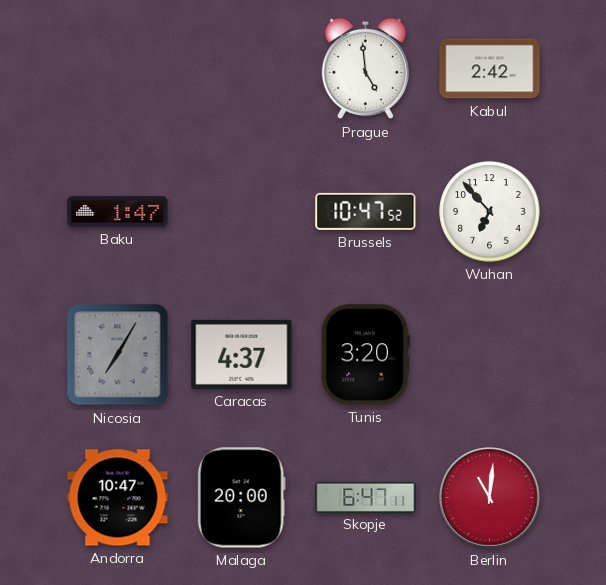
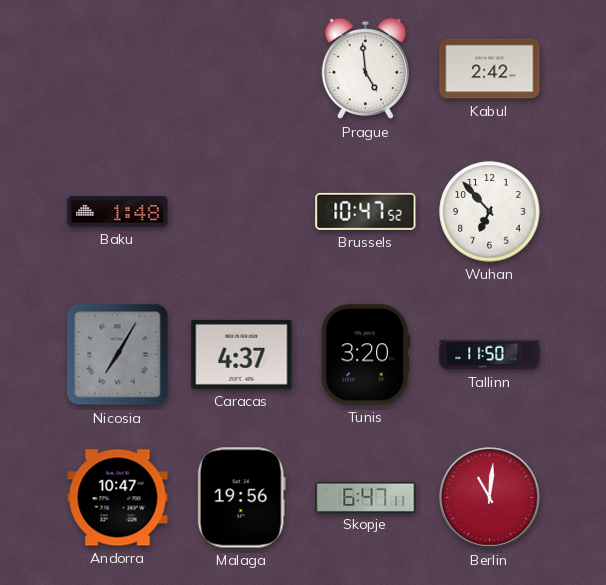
Baku: 1:47 -> 1:48 (118, 212)
Tallinn: none -> 11:50 (490, 355)
Malaga: 20:00 -> 19:56 (241, 498)
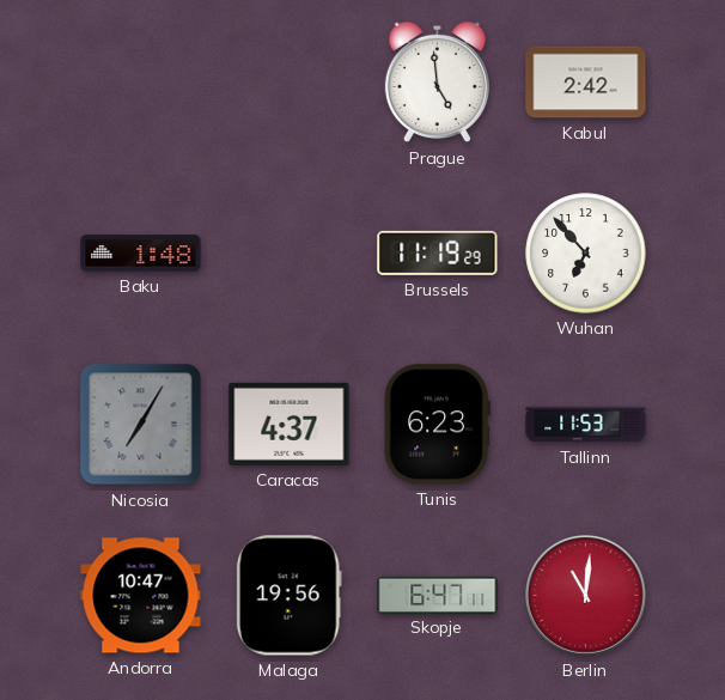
Brussels: 10:47 -> 11:19 (438, 252)
Tunis: 3:20 -> 6:23 (437, 425)
Tallinn: 11:50 -> 11:53 (586, 425)
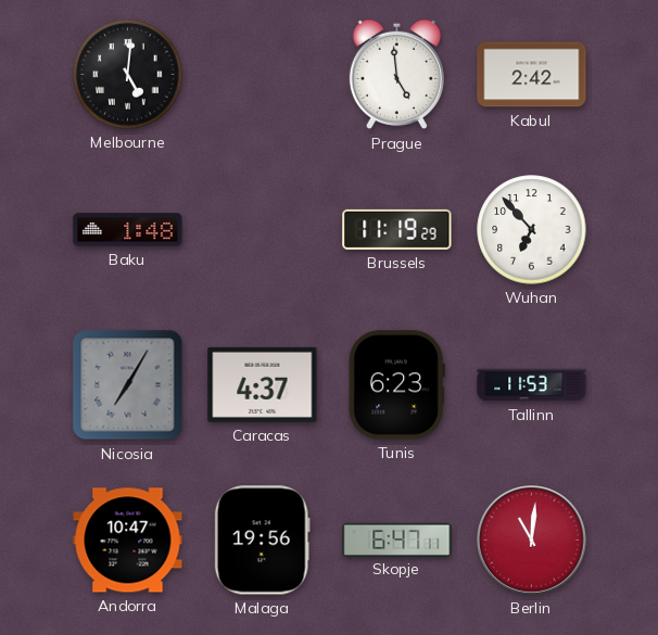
Melbourne: none -> 5:01 (128, 75)
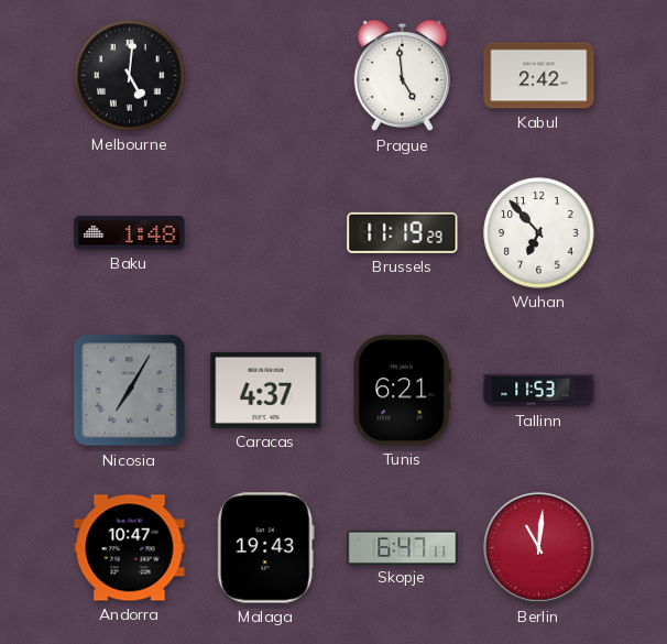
Tunis: 6:23 -> 6:21 (402, 391)
Malaga: 19:56 -> 19:43 (265, 548)
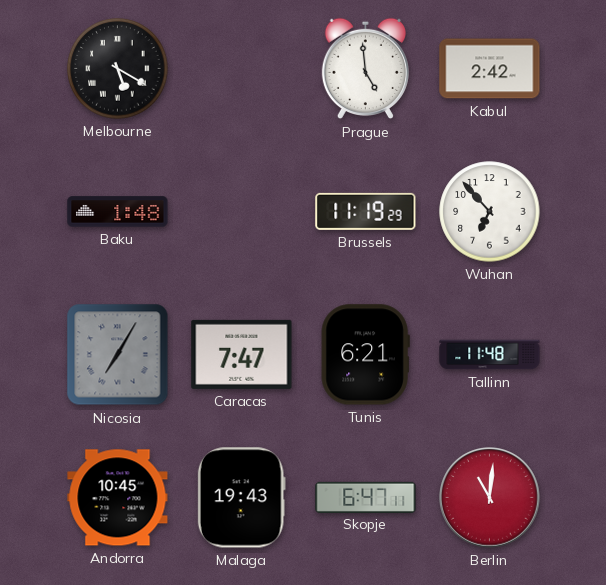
Melbourne: 5:01 -> 5:20 (118, 69)
Caracas: 4:37 -> 7:47 (242, 354)
Tallinn: 11:53 -> 11:48 (490, 355)
Andorra: 10:47 -> 10:45 (118, 498)
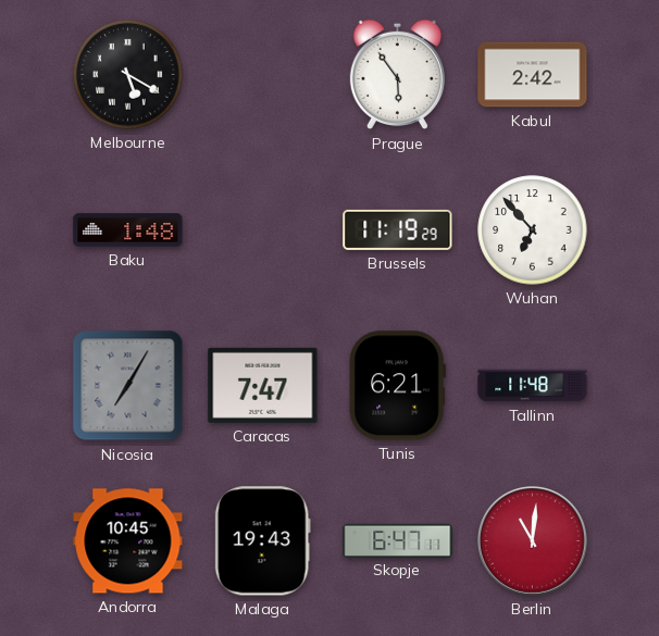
Prague: 4:59 -> 5:54 (397, 75)
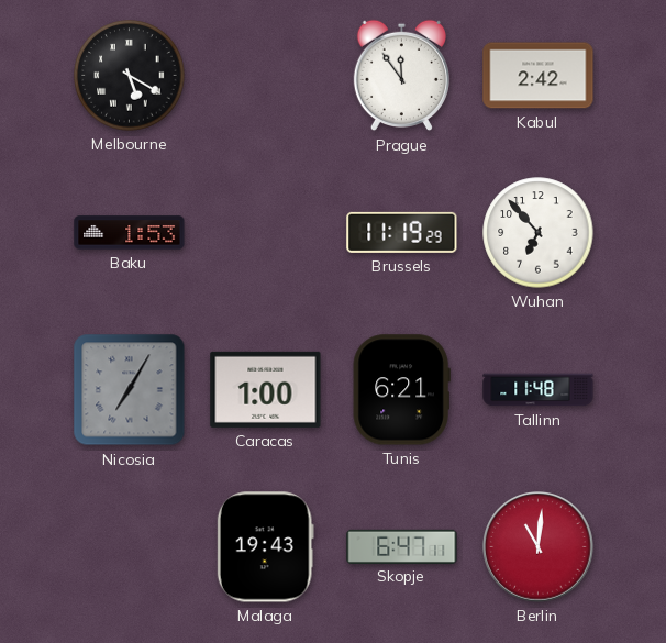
Prague: 5:54 -> 11:54 (401, 76)
Baku: 1:48 -> 1:53 (130, 233)
Caracas: 7:47 -> 1:00 (266, 389)
Andorra: 10:45 -> none (128, 541)
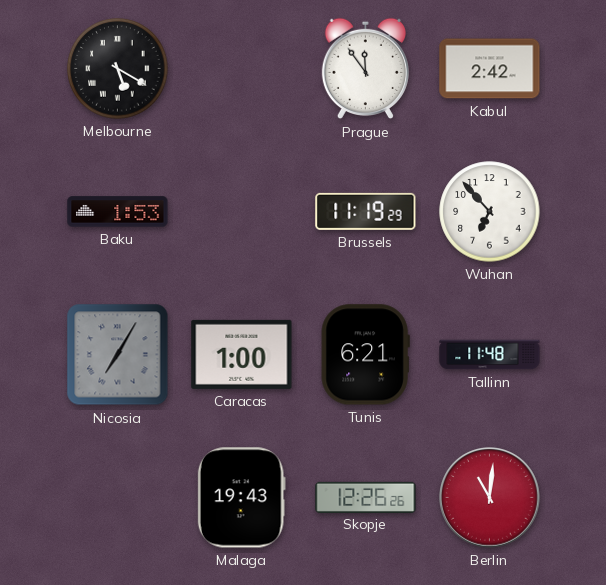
Skopje: 6:47 -> 12:26 (366, 497)
